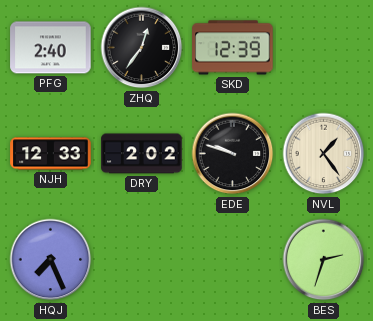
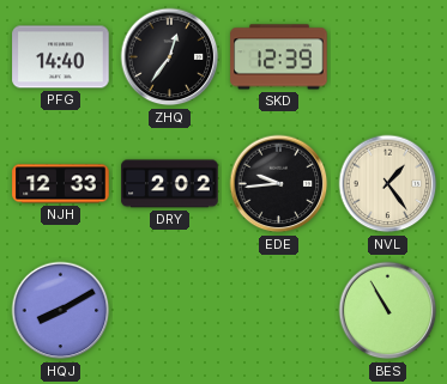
PFG: 2:40 -> 14:40 (61, 57)
EDE: 9:48 -> 9:44 (279, 184)
HQJ: 7:26 -> 8:10 (61, 311)
BES: 2:33 -> 10:55 (388, 311)
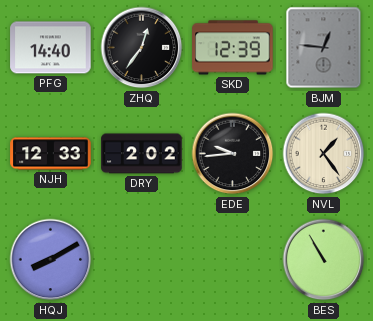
BJM: none -> 12:46 (324, 48)
